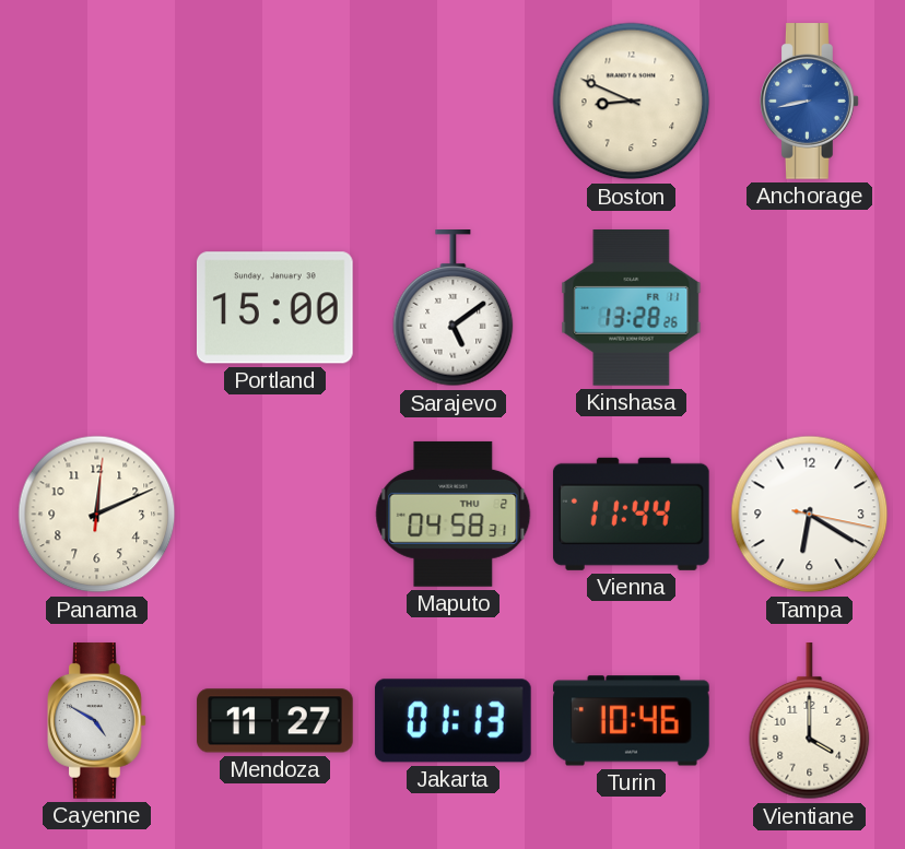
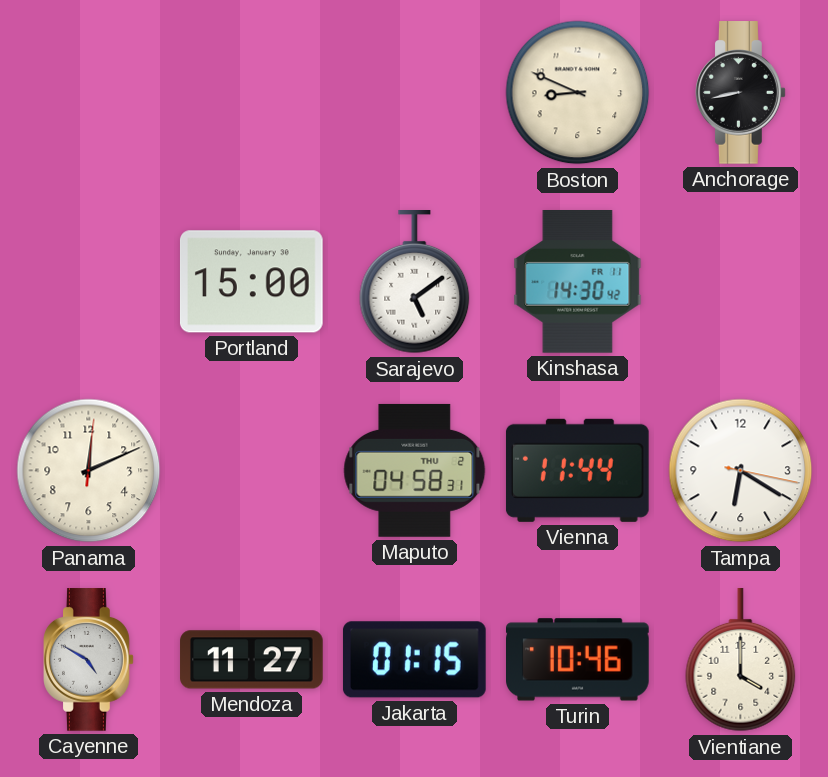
Anchorage dial: blue -> black (741, 93)
Kinshasa: 13:28 -> 14:30 (578, 282)
Jakarta: 01:13 -> 01:15 (414, 660)
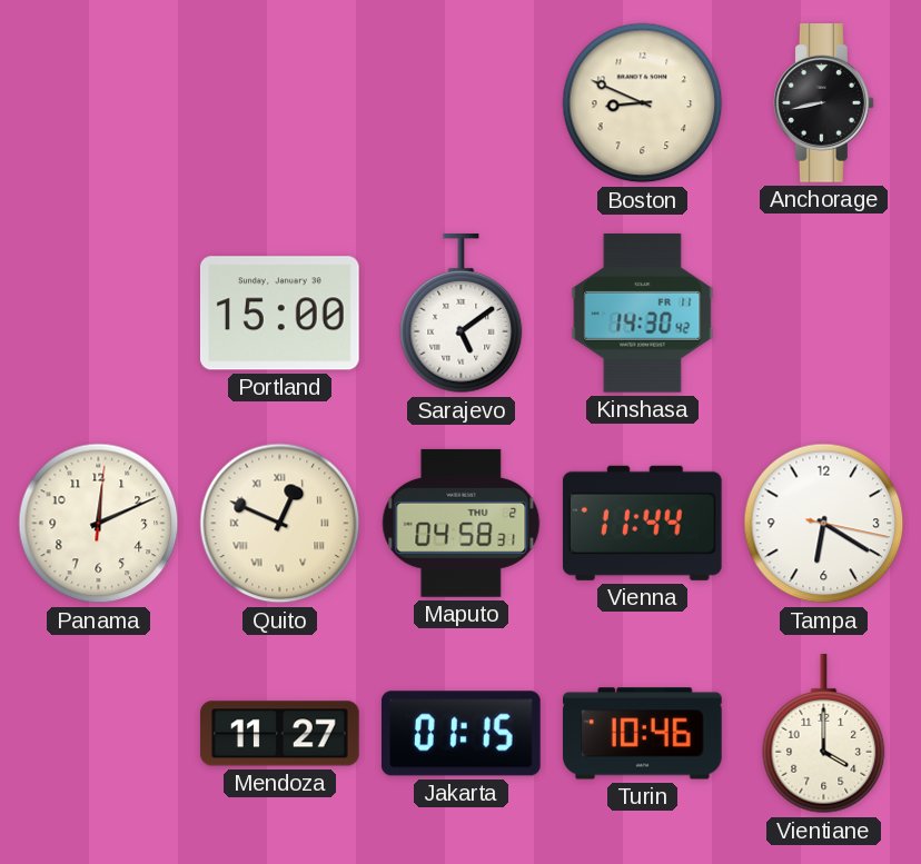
Quito: none -> 12:49 (280, 524)
Cayenne: 4:50 -> none (89, 660)
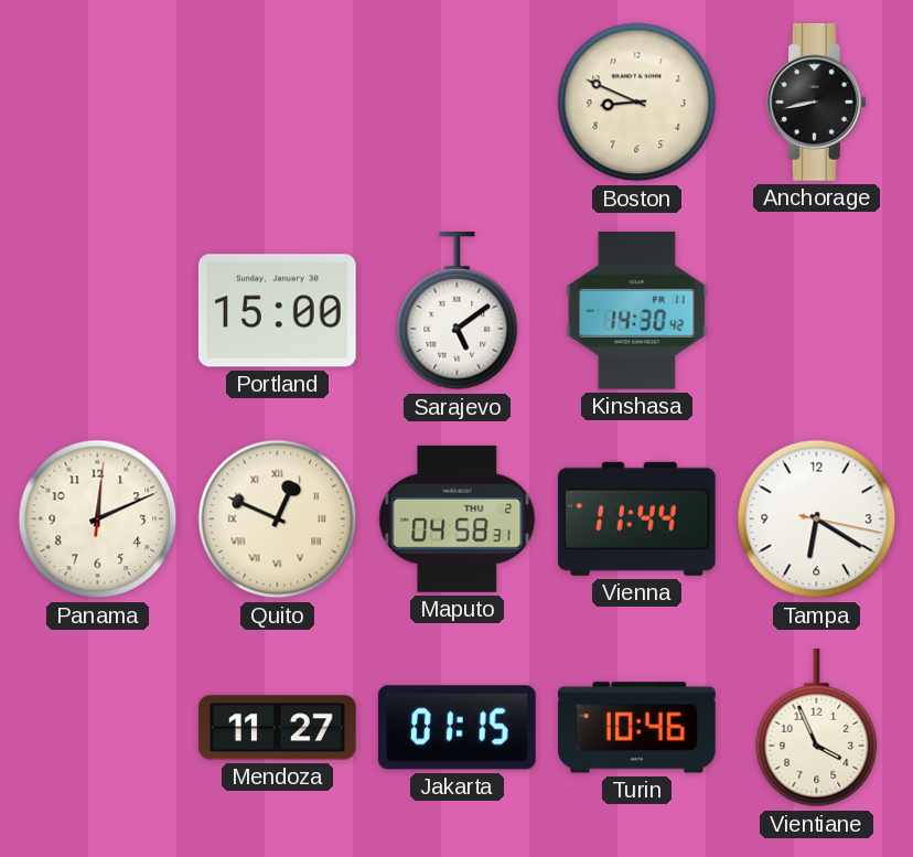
Vientiane: 4:00 -> 3:56 (817, 729)
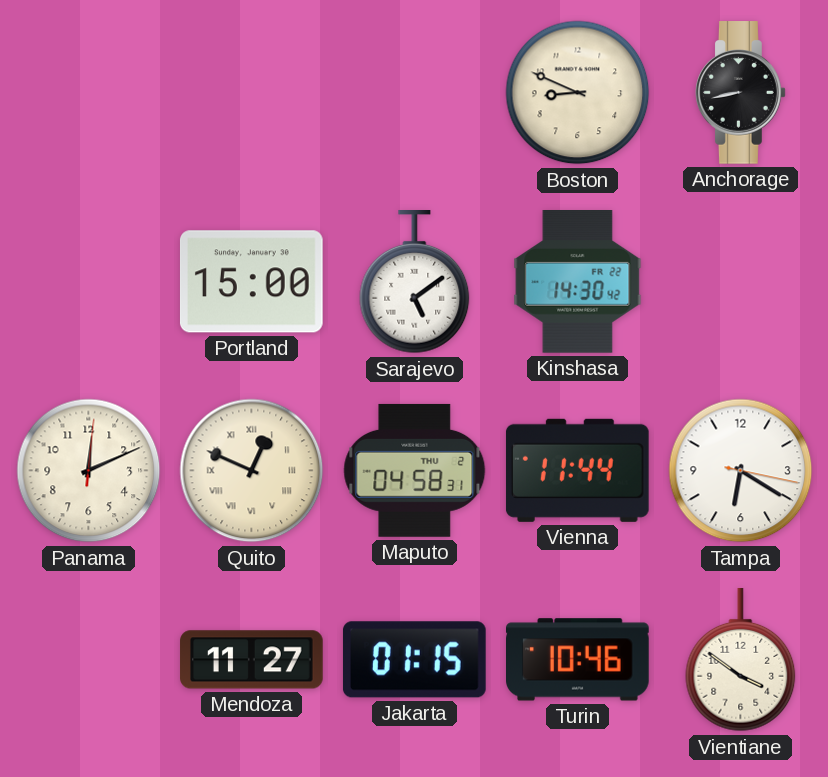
Kinshasa date: FR 11 -> FR 22 (578, 282)
Vientiane: 3:56 -> 3:51 (741, 661)
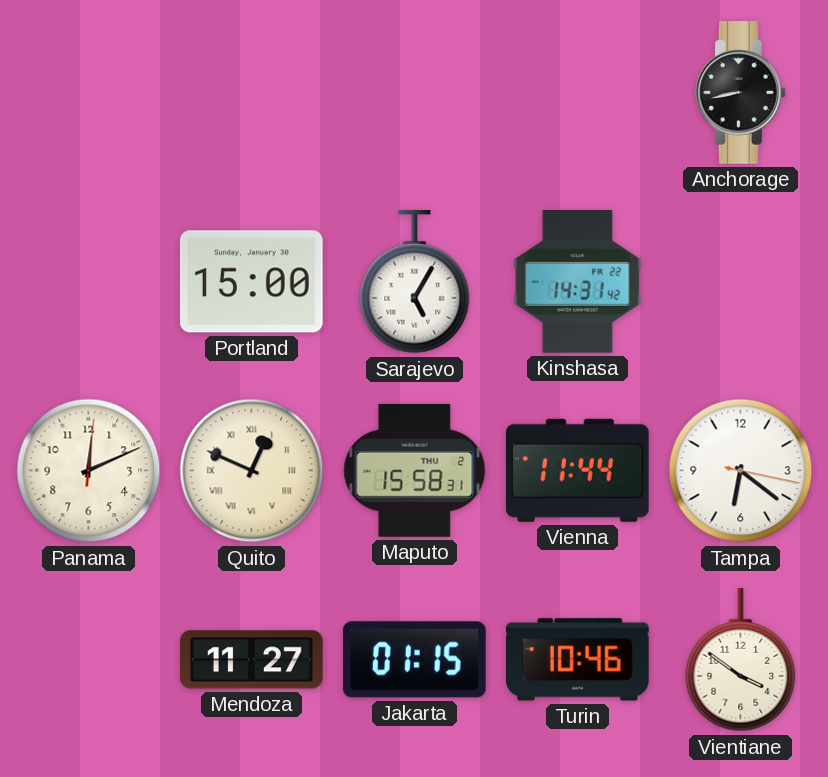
Boston: 8:49 -> none (578, 93)
Sarajevo: 5:09 -> 5:05 (415, 283)
Kinshasa: 14:30 -> 14:31 (578, 282)
Maputo: 04:58 -> 15:58 (415, 470)
Tampa: 6:20 -> 6:21 (741, 471)
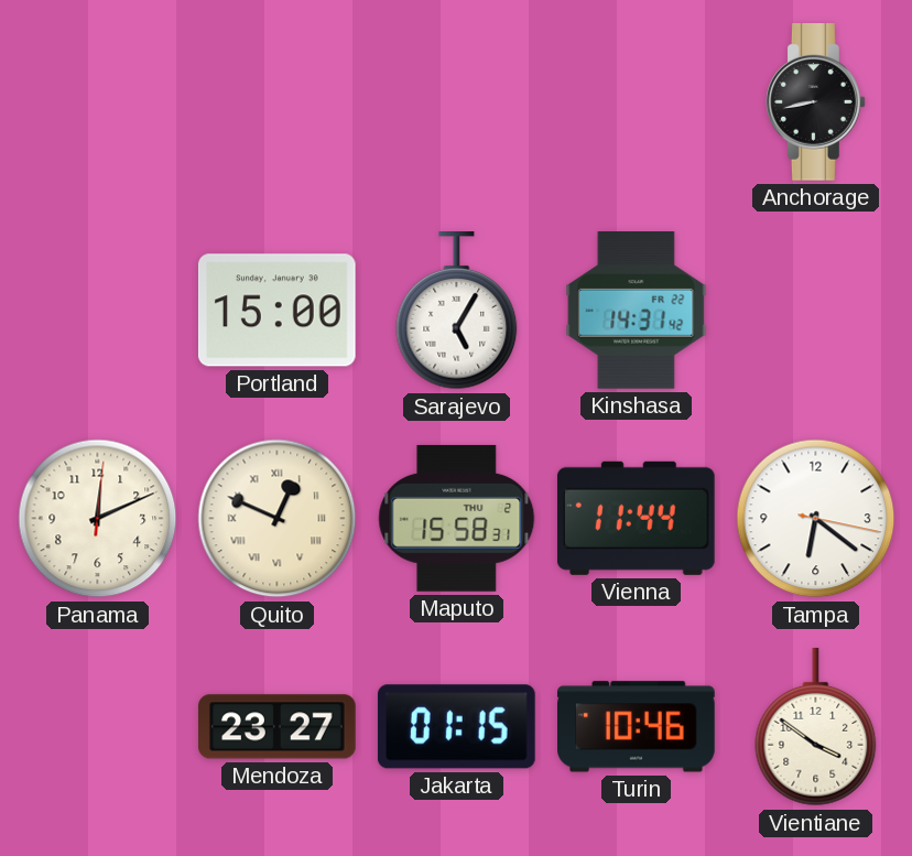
Mendoza: 11:27 -> 23:27 (278, 727)
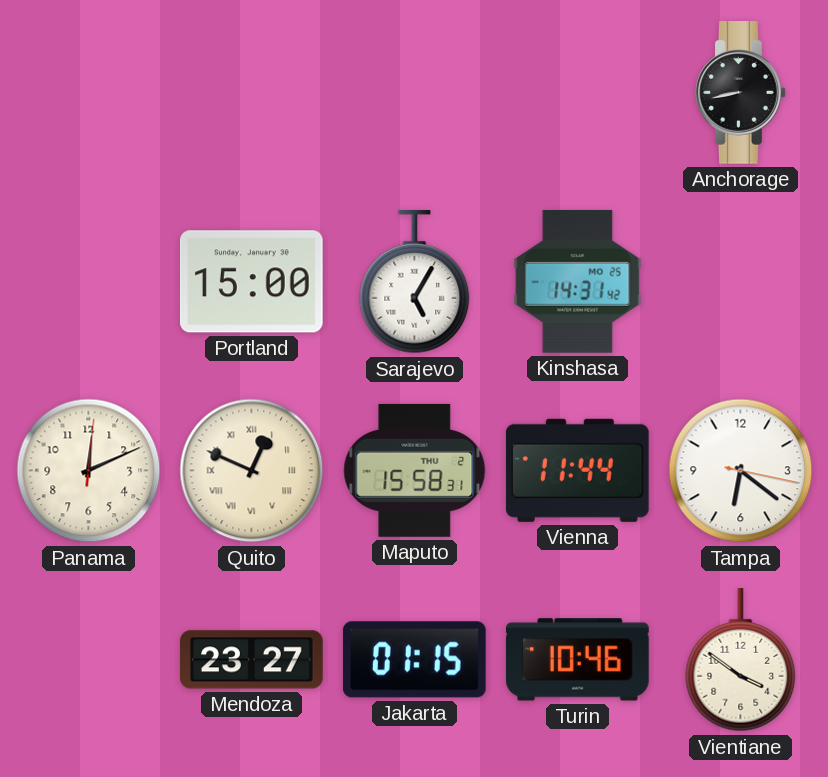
Kinshasa date: FR 22 -> MO 25 (578, 282)
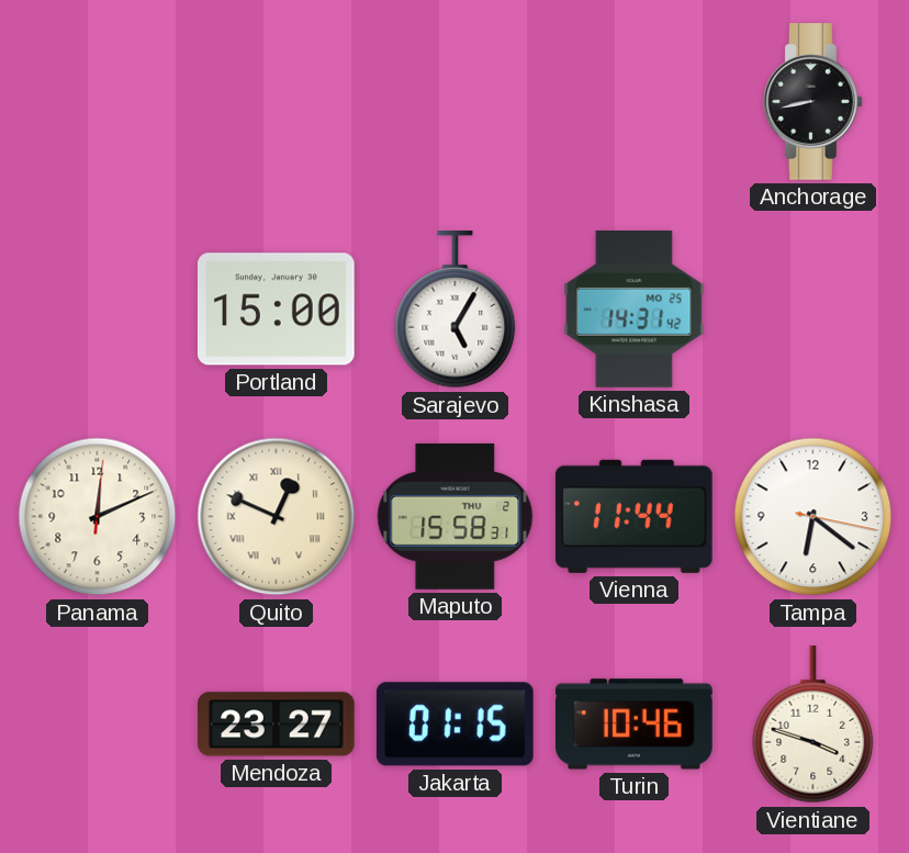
Vientiane: 3:51 -> 3:48 (813, 726)
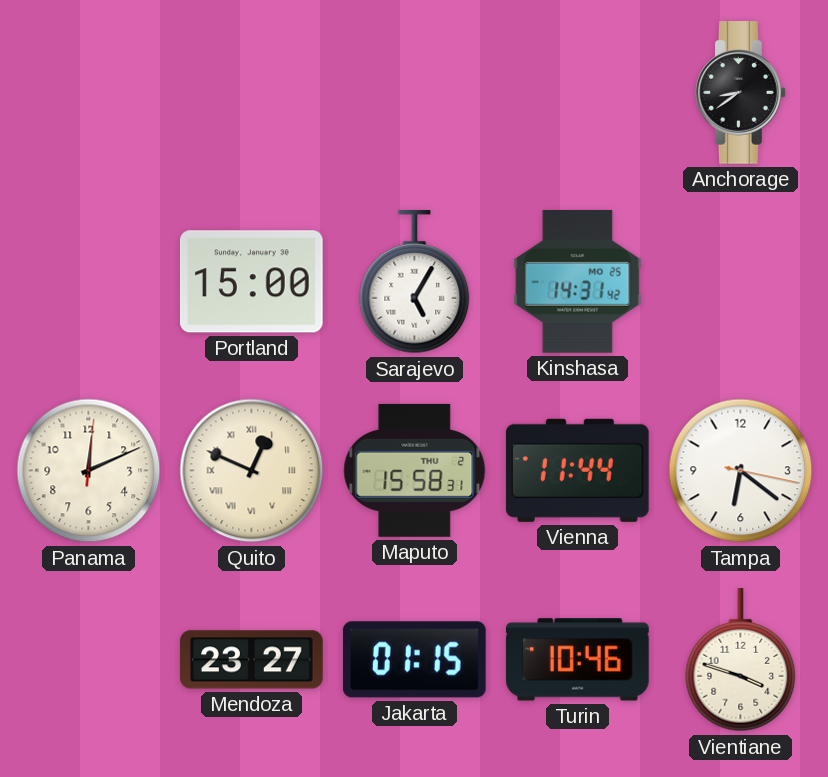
Anchorage: 8:43 -> 8:39 (741, 93)
